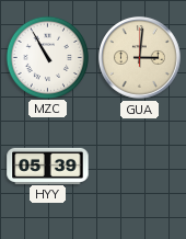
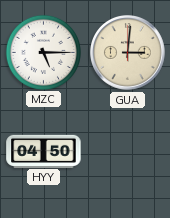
MZC: 10:55 -> 5:15 (43, 52)
HYY: 05:39 -> 04:50 (44, 151)
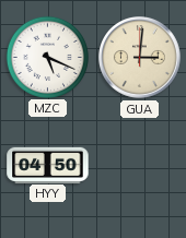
MZC: 5:15 -> 5:19 (47, 57)
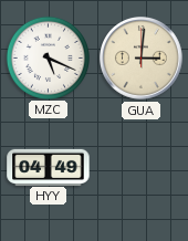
HYY: 04:50 -> 04:49 (49, 167)
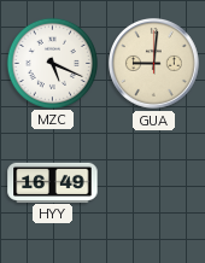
GUA: 3:01 -> 9:01 (154, 64)
HYY: 04:49 -> 16:49 (53, 182)
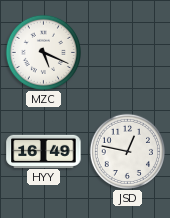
GUA: 9:01 -> none (154, 64)
JSD: none -> 12:47 (127, 151)
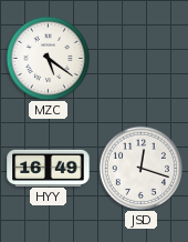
MZC: 5:19 -> 5:21 (48, 58)
JSD: 12:47 -> 12:18 (140, 168)
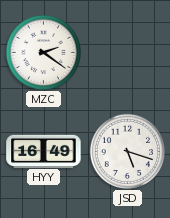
MZC: 5:21 -> 2:21 (43, 52)
JSD: 12:18 -> 5:18 (127, 151)
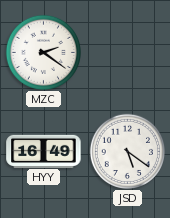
JSD: 5:18 -> 5:21 (127, 151)
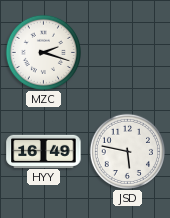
MZC: 2:21 -> 2:18 (43, 52)
JSD: 5:21 -> 5:47 (127, 151)
